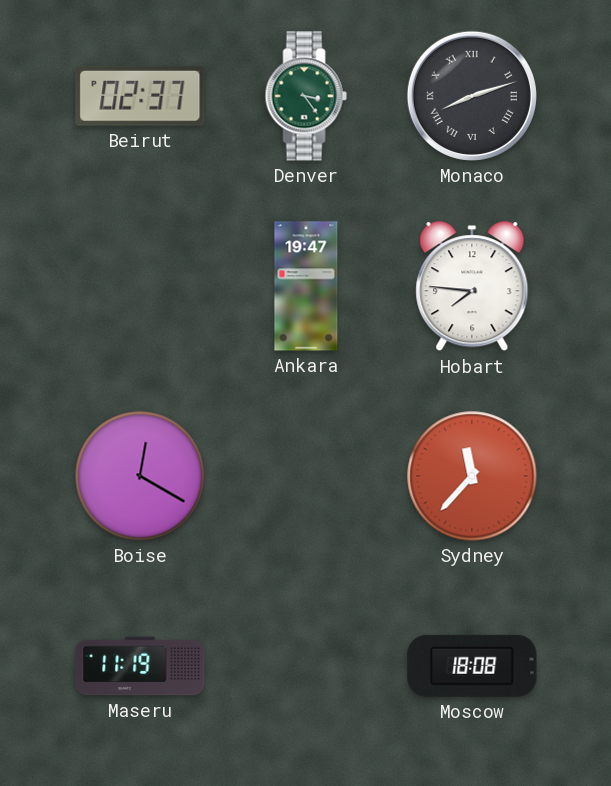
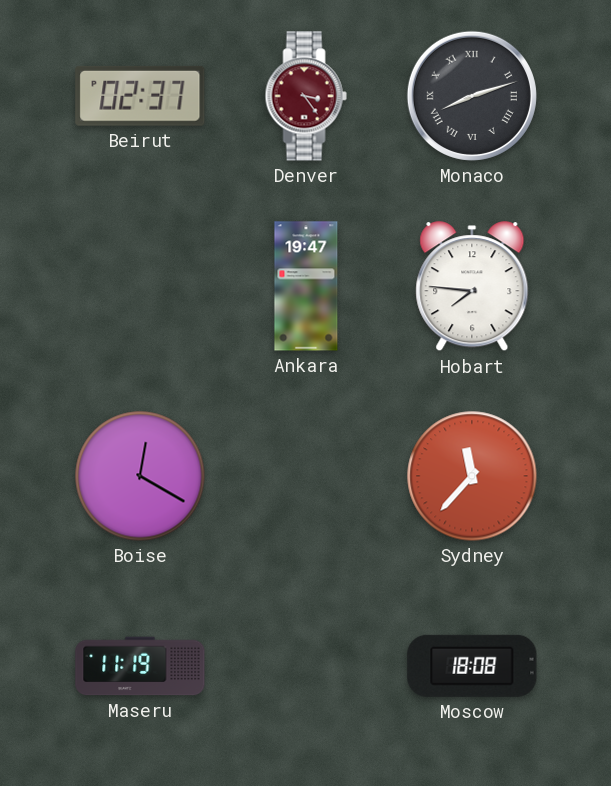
Denver dial: green -> burgundy (306, 96)
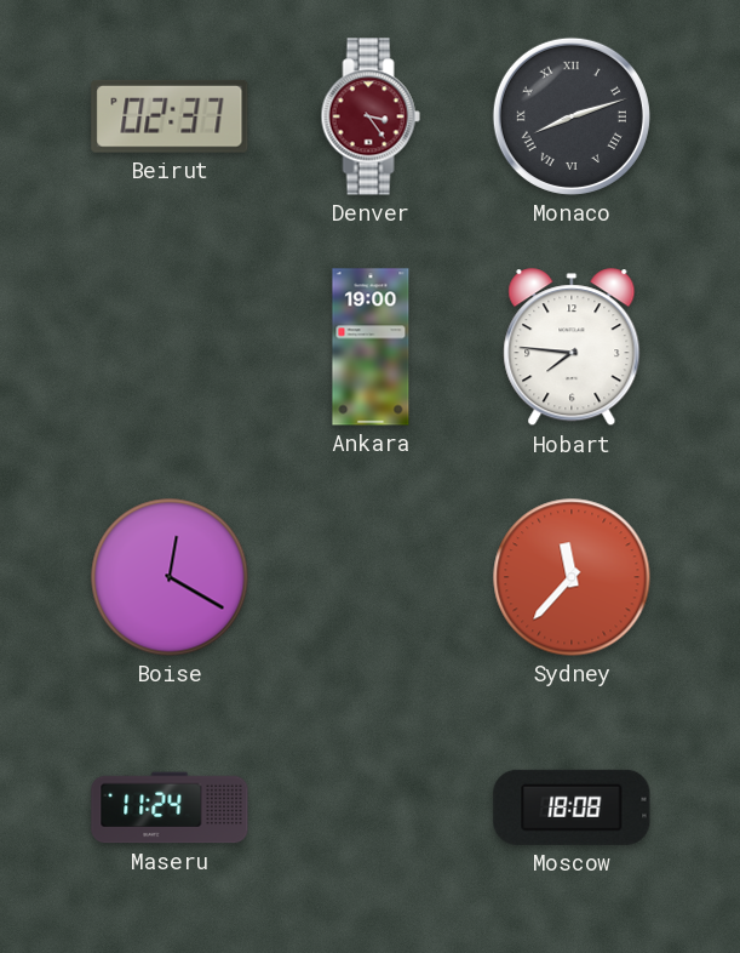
Ankara: 19:47 -> 19:00 (371, 347)
Maseru: 11:19 -> 11:24 (170, 808)
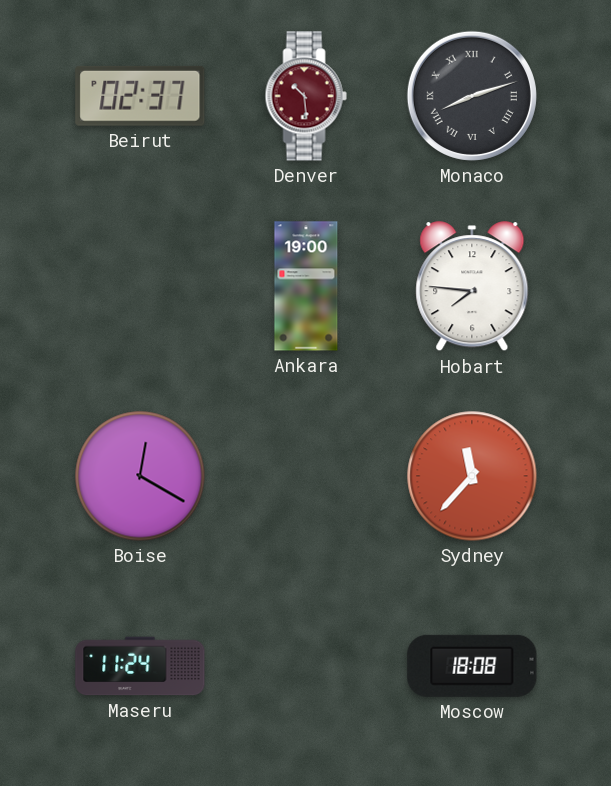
Denver: 3:24 -> 10:29 (306, 96)
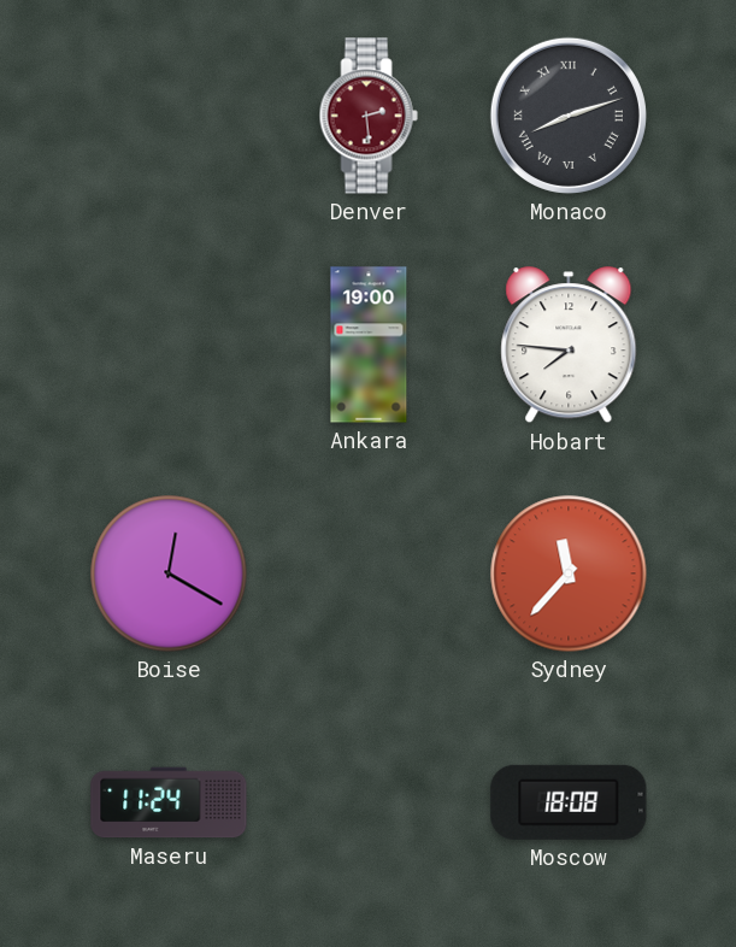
Beirut: 02:37 -> none (140, 96)
Denver: 10:29 -> 2:29 (369, 116)
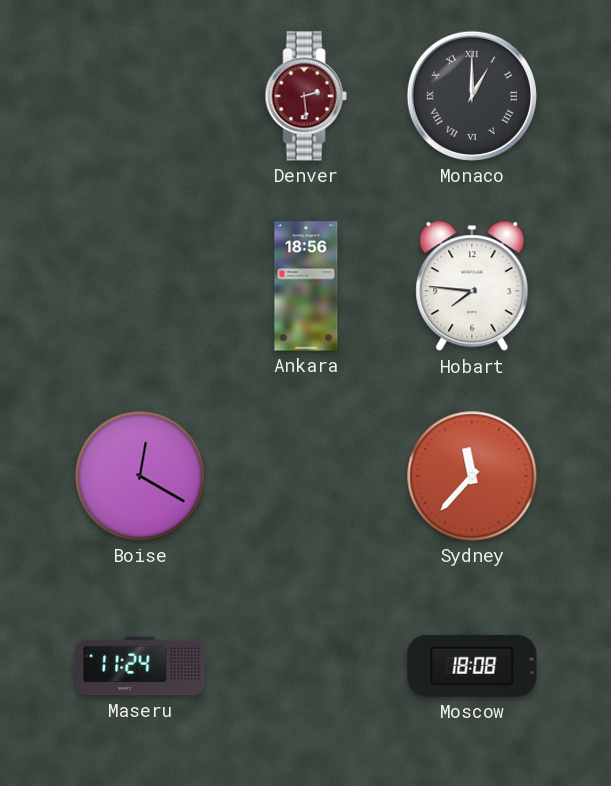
Monaco: 8:12 -> 1:00 (472, 96)
Ankara: 19:00 -> 18:56 (306, 286)
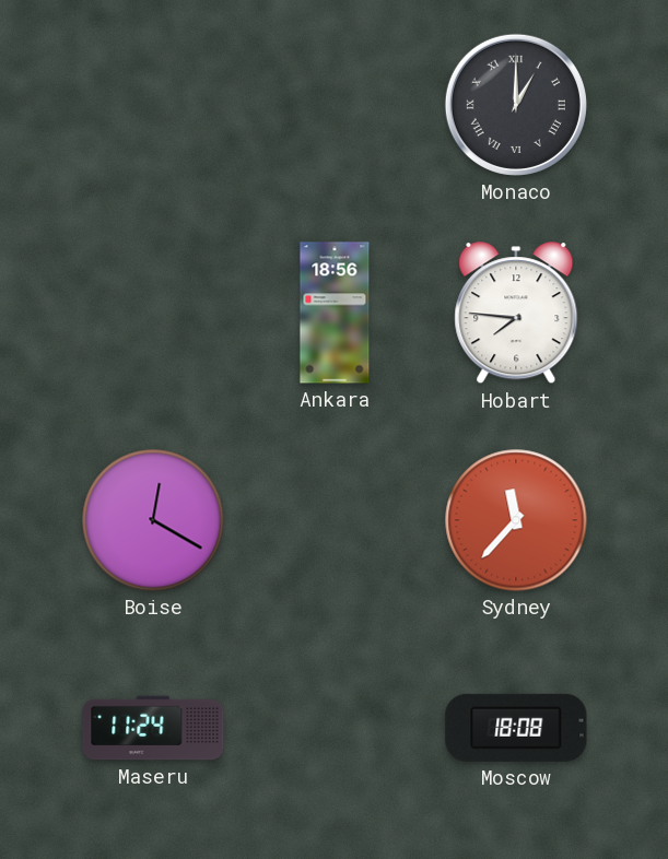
Denver: 2:29 -> none (306, 96)
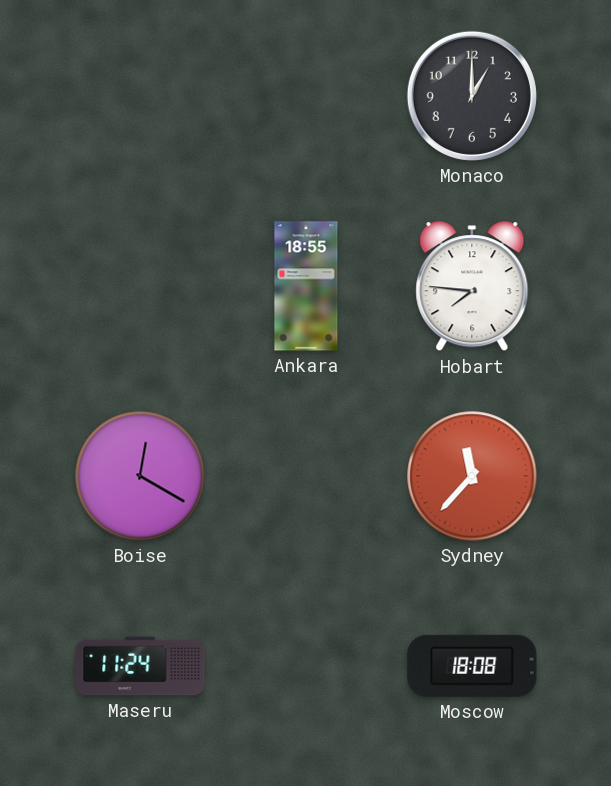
Monaco numerals: Roman -> Arabic (472, 96)
Ankara: 18:56 -> 18:55 (306, 286)
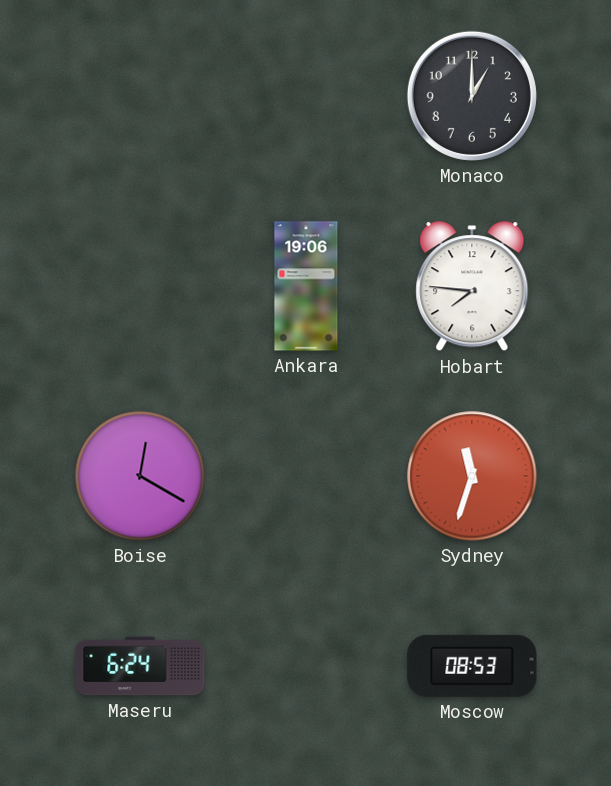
Ankara: 18:55 -> 19:06 (306, 286)
Sydney: 11:37 -> 11:33 (472, 476)
Maseru: 11:24 -> 6:24 (140, 666)
Moscow: 18:08 -> 08:53 (472, 666)
